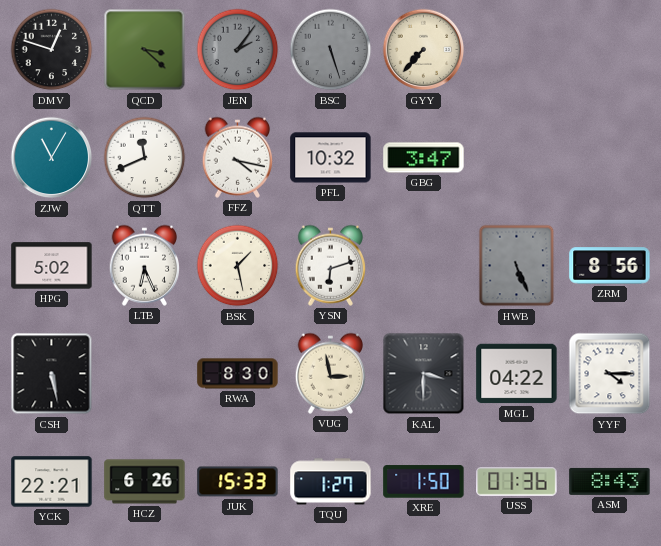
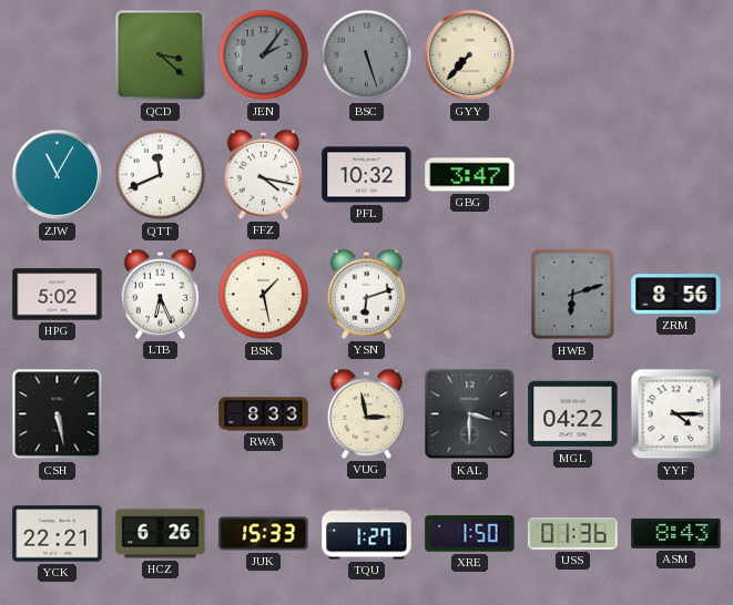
DMV: 12:48 -> none (52, 50)
HWB: 5:26 -> 6:12 (573, 295)
RWA: 8:30 -> 8:33 (264, 414)
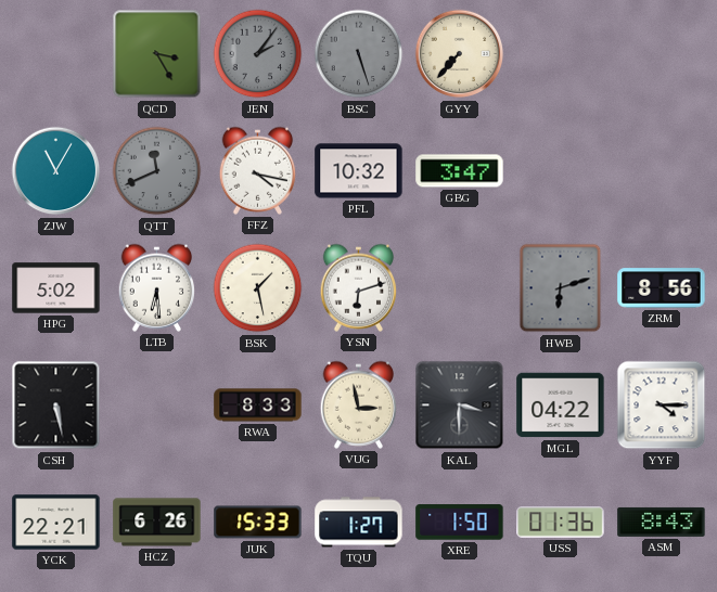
QCD: 3:22 -> 3:25 (157, 54)
QTT dial: white -> grey (157, 171)
LTB: 6:26 -> 6:29 (157, 287)
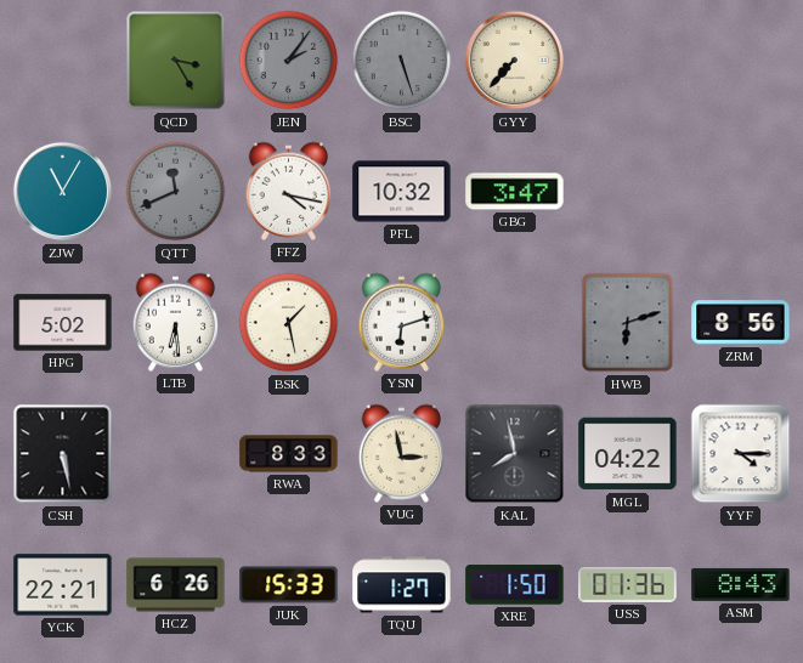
KAL: 3:30 -> 7:58 (515, 454)
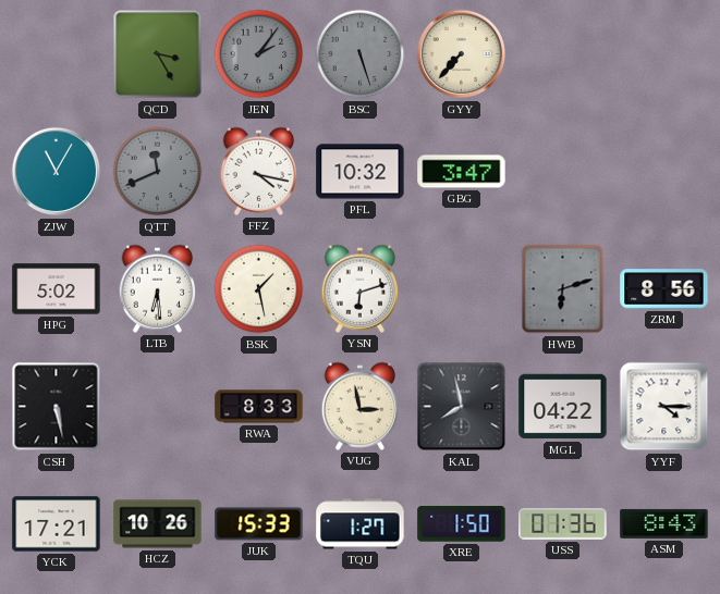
YCK: 22:21 -> 17:21 (57, 524)
HCZ: 6:26 -> 10:26 (158, 524)
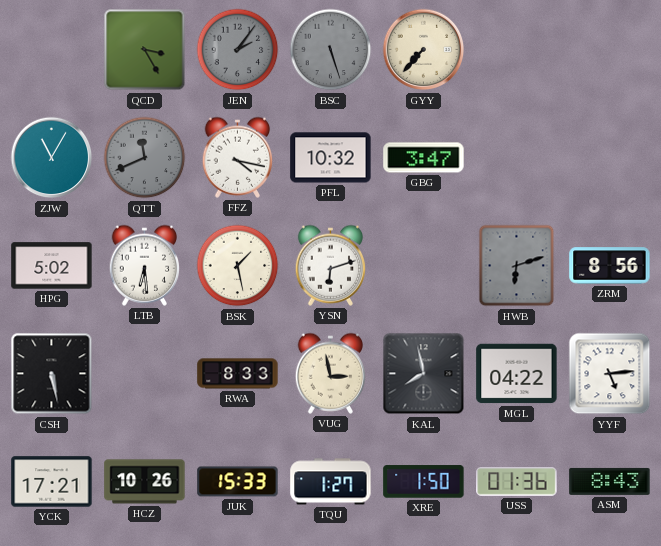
YYF: 4:15 -> 5:14 (610, 374)
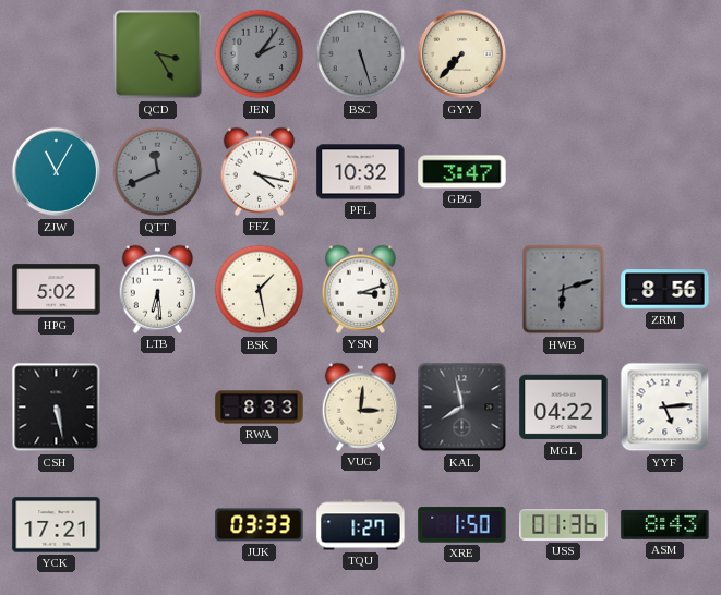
YSN: 6:12 -> 3:12 (361, 289)
VUG: 2:58 -> 3:01 (361, 406)
HCZ: 10:26 -> none (145, 482)
JUK: 15:33 -> 03:33 (260, 525)
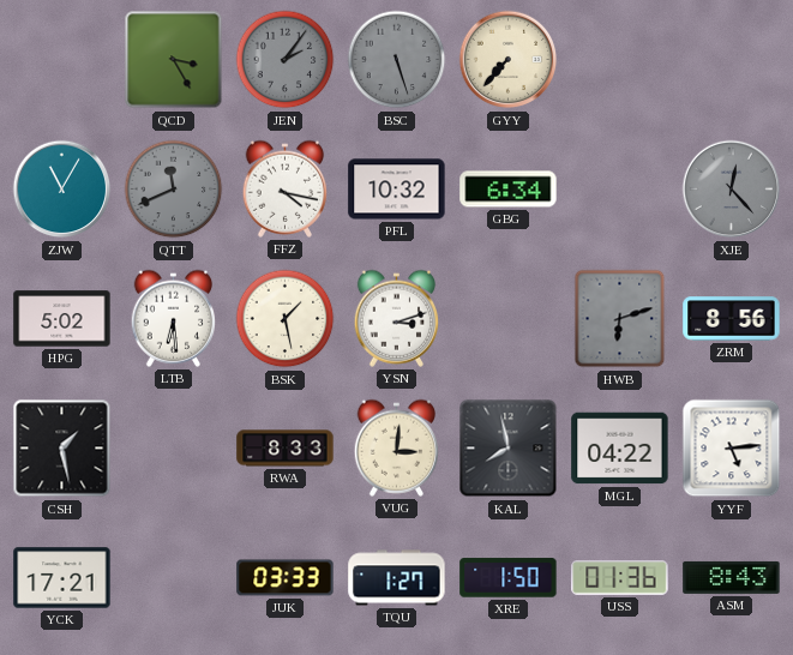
GBG: 3:47 -> 6:34 (509, 190)
XJE: none -> 12:23 (732, 190)
CSH: 5:28 -> 1:28 (62, 449)
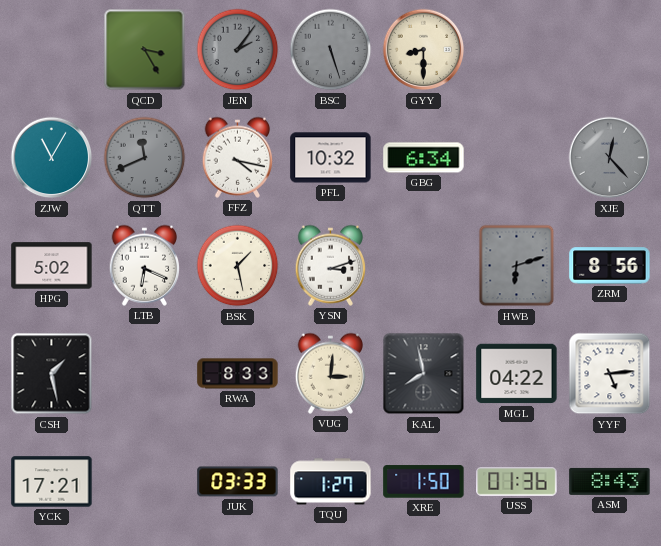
GYY: 7:37 -> 8:30 (424, 50)
LTB: 6:29 -> 6:19 (145, 265)
